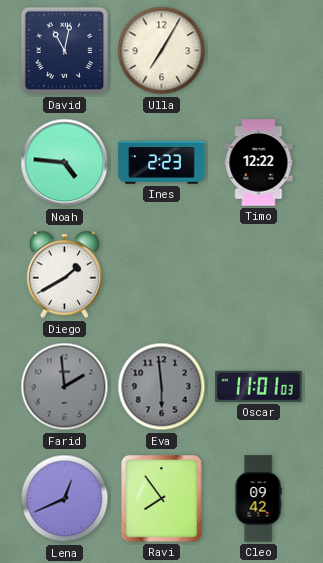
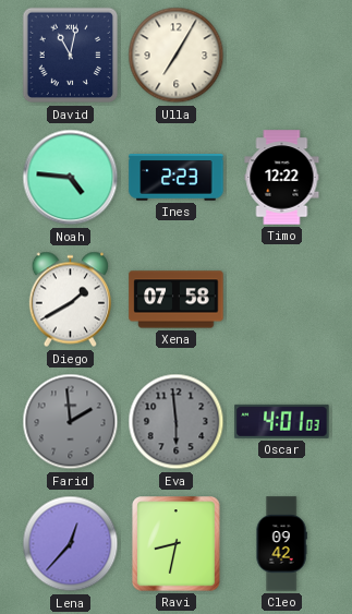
Xena: none -> 07:58 (177, 300)
Oscar: 11:01 -> 4:01 (282, 421)
Lena: 12:41 -> 12:37 (71, 544)
Ravi: 7:54 -> 8:32 (177, 544)
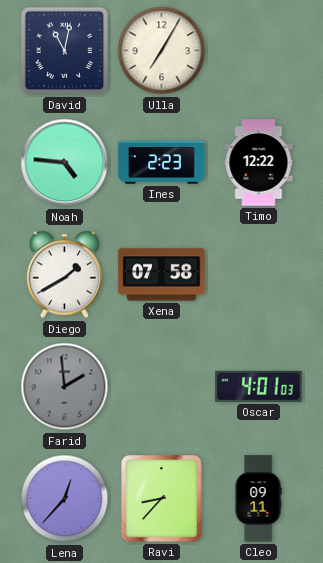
Eva: 5:59 -> none (177, 422)
Ravi: 8:32 -> 8:37 (162, 499)
Cleo: 09:42 -> 09:11 (258, 499)
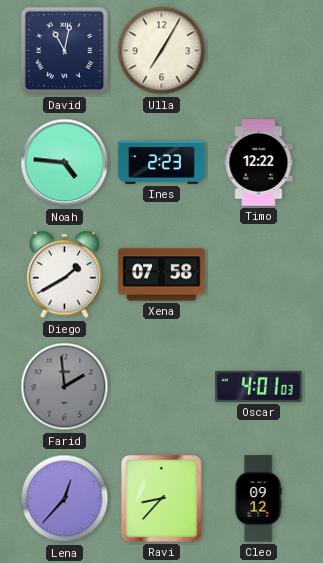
Cleo: 09:11 -> 09:12 (258, 499)
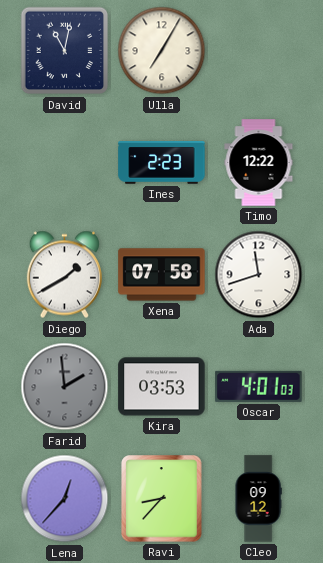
Noah: 4:46 -> none (65, 163)
Ada: none -> 11:42 (259, 275)
Kira: none -> 03:53 (162, 387)
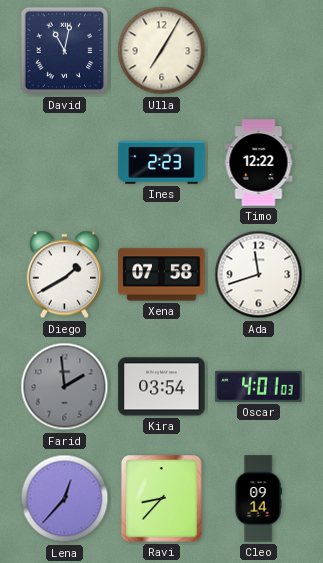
Kira: 03:53 -> 03:54 (162, 387)
Cleo: 09:12 -> 09:14 (258, 499)
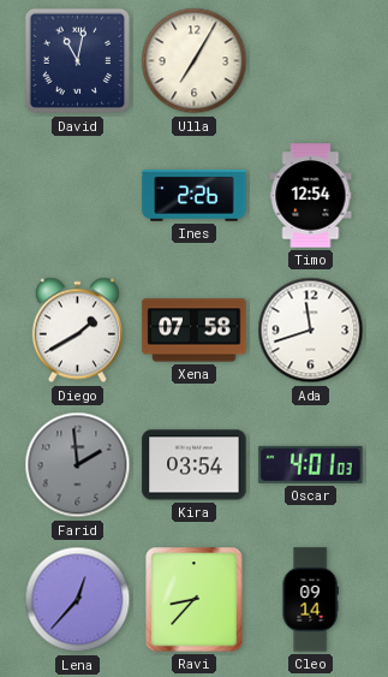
Ines: 2:23 -> 2:26 (195, 196)
Timo: 12:22 -> 12:54 (311, 196)
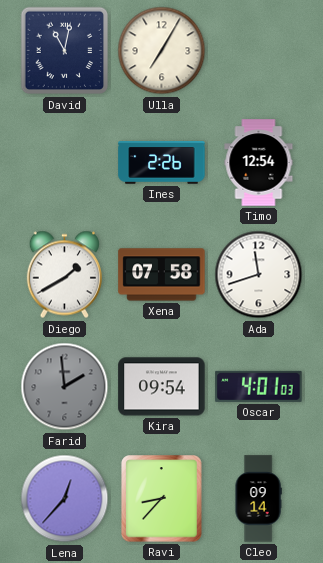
Kira: 03:54 -> 09:54 (162, 387)
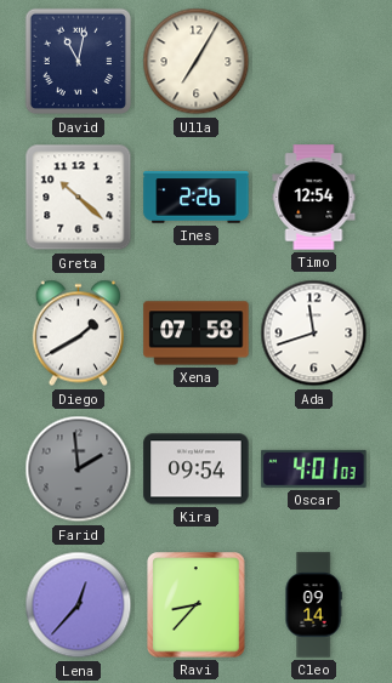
Greta: none -> 10:22 (79, 198)
